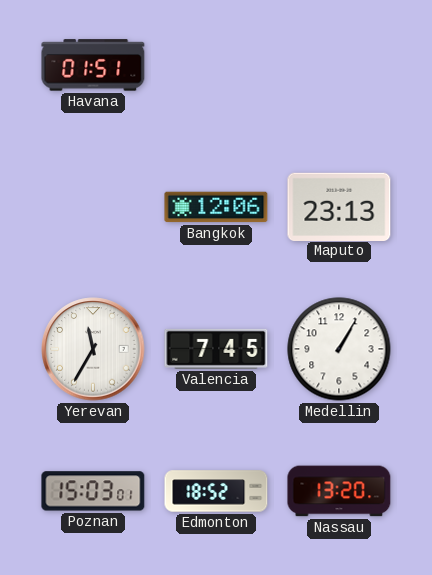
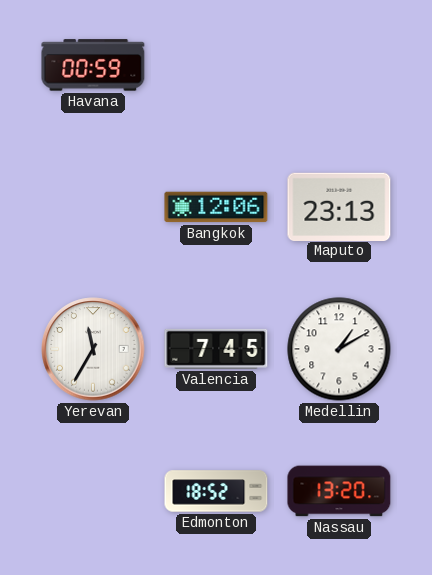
Havana: 01:51 -> 00:59 (93, 65)
Medellin: 1:05 -> 1:10 (339, 349)
Poznan: 15:03 -> none (93, 491)
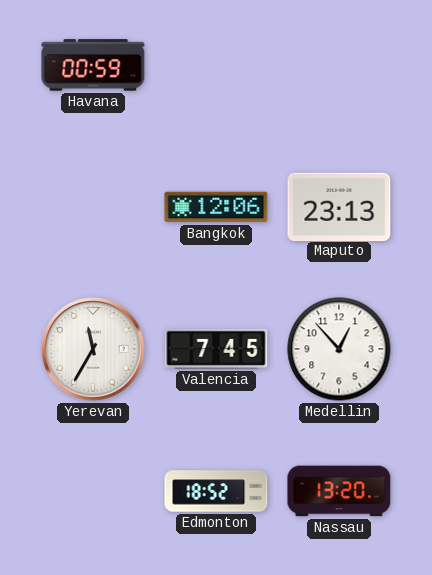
Medellin: 1:10 -> 12:53 (339, 349)
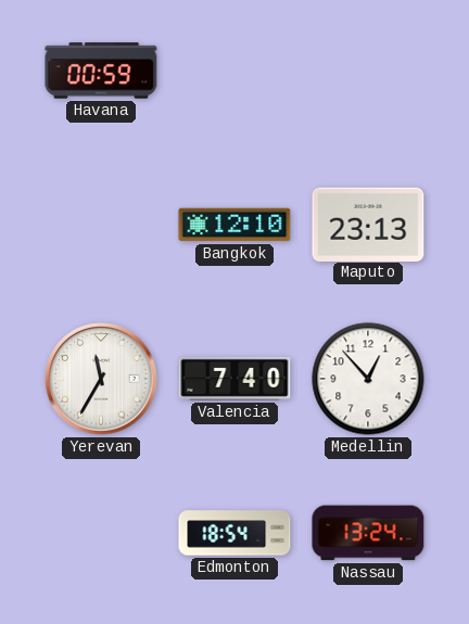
Bangkok: 12:06 -> 12:10 (234, 225)
Valencia: 7:45 -> 7:40 (234, 379)
Edmonton: 18:52 -> 18:54 (234, 533)
Nassau: 13:20 -> 13:24 (368, 533)
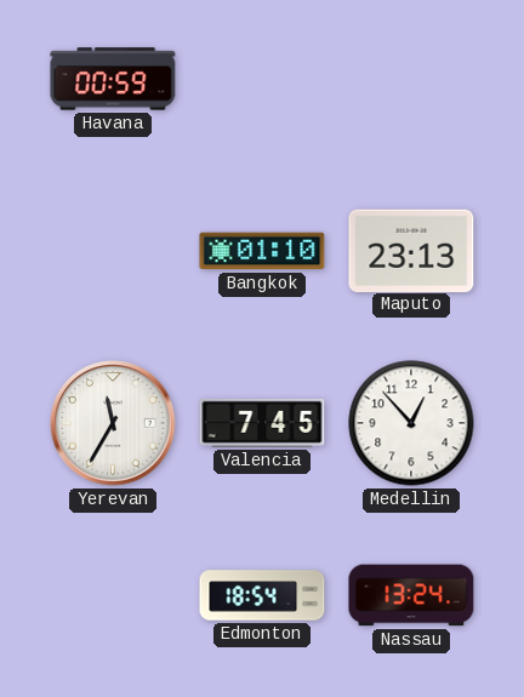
Bangkok: 12:10 -> 01:10 (262, 251)
Valencia: 7:40 -> 7:45 (262, 423)
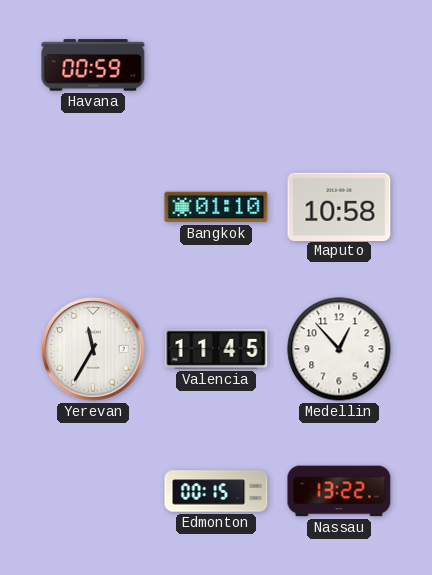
Maputo: 23:13 -> 10:58 (339, 206)
Valencia: 7:45 -> 11:45 (216, 349)
Edmonton: 18:54 -> 00:15 (216, 491)
Nassau: 13:24 -> 13:22 (339, 491)
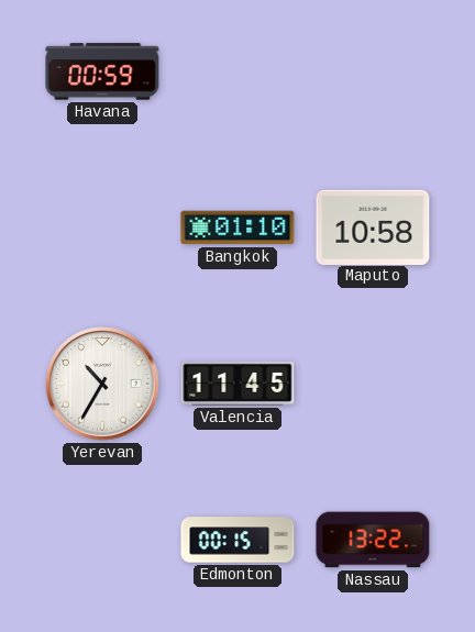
Yerevan: 11:35 -> 10:35 (102, 384)
Medellin: 12:53 -> none (339, 349)
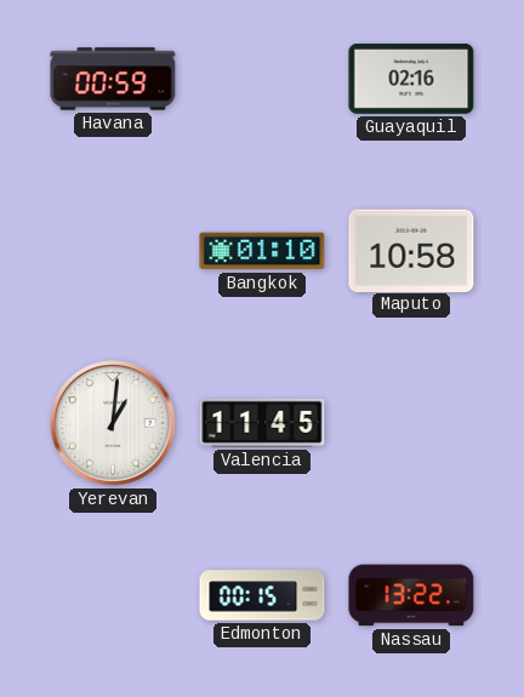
Guayaquil: none -> 02:16 (411, 79)
Yerevan: 10:35 -> 1:01 (113, 423)
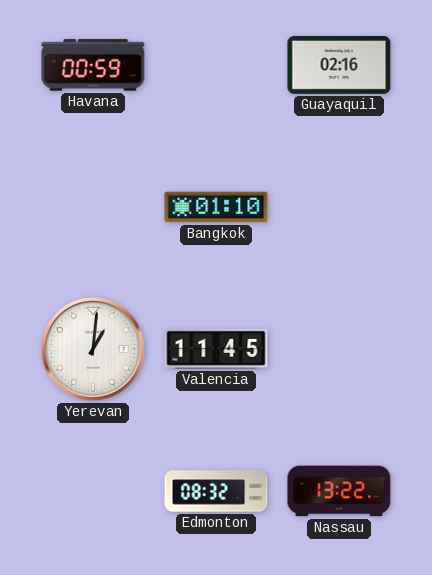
Maputo: 10:58 -> none (411, 250)
Edmonton: 00:15 -> 08:32 (216, 491)
